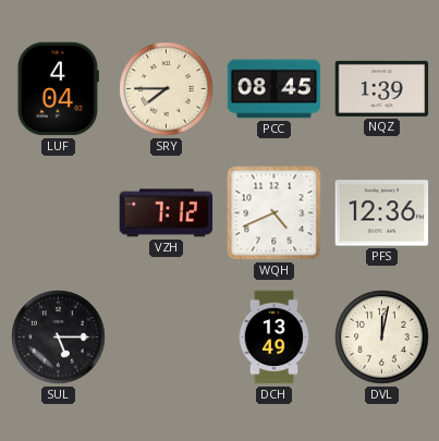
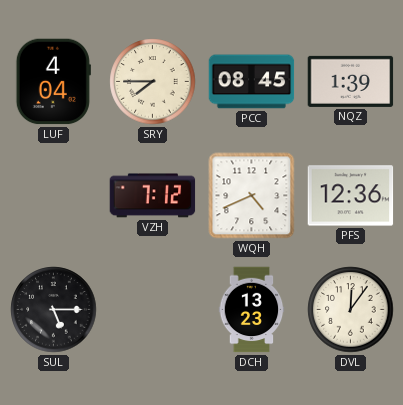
DCH: 13:49 -> 13:23 (252, 310)
DVL: 12:02 -> 12:06 (351, 310)
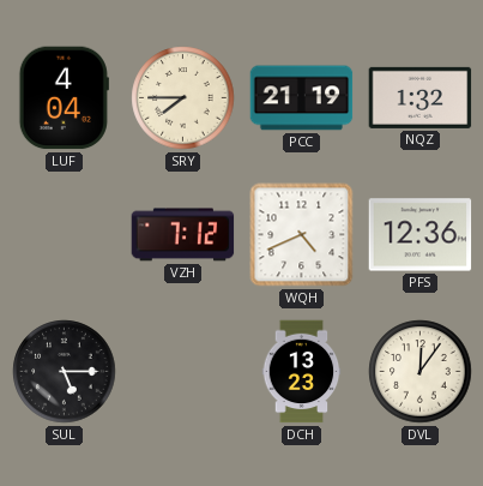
PCC: 08:45 -> 21:19 (302, 98)
NQZ: 1:39 -> 1:32 (421, 97)
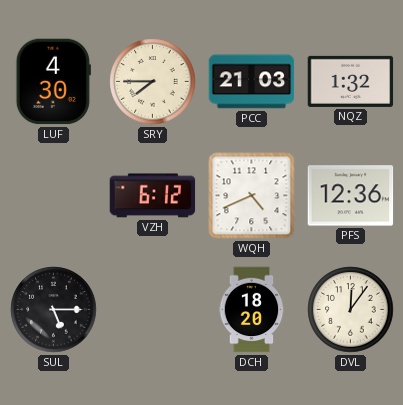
LUF: 4:04 -> 4:30 (53, 82)
PCC: 21:19 -> 21:03 (252, 82)
VZH: 7:12 -> 6:12 (153, 196)
DCH: 13:23 -> 18:20 (252, 310)
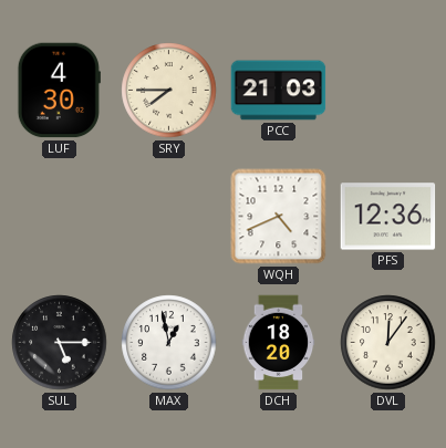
NQZ: 1:32 -> none (351, 81)
VZH: 6:12 -> none (153, 196)
MAX: none -> 12:58 (169, 343)
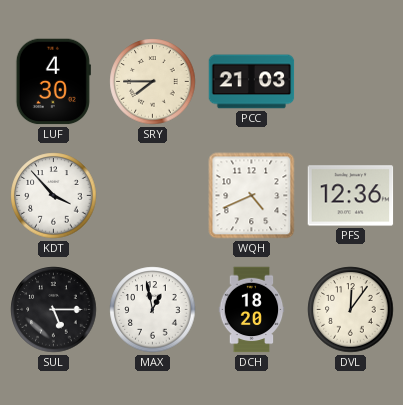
KDT: none -> 3:53 (54, 196)
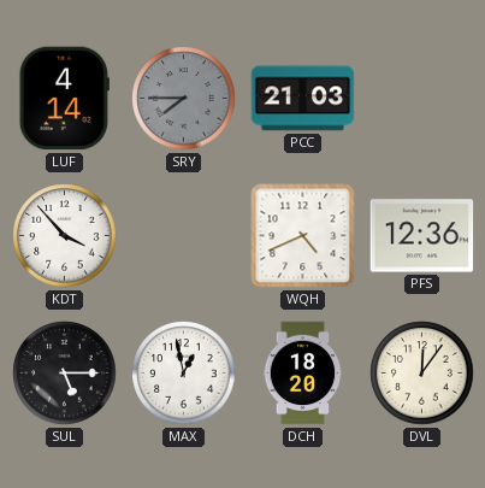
LUF: 4:30 -> 4:14 (64, 99)
SRY dial: cream -> grey (184, 99)
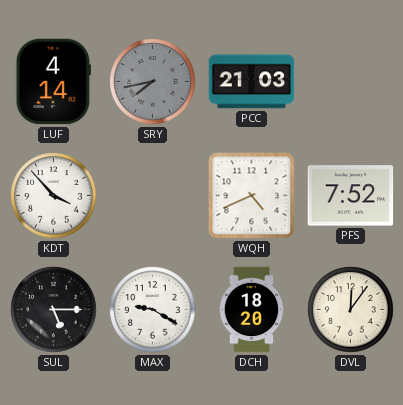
SRY: 7:45 -> 7:43 (153, 82)
PFS: 12:36 -> 7:52 (351, 196)
MAX: 12:58 -> 9:20 (153, 310)
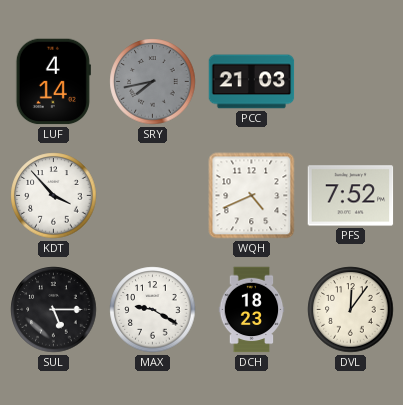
DCH: 18:20 -> 18:23 (252, 310)
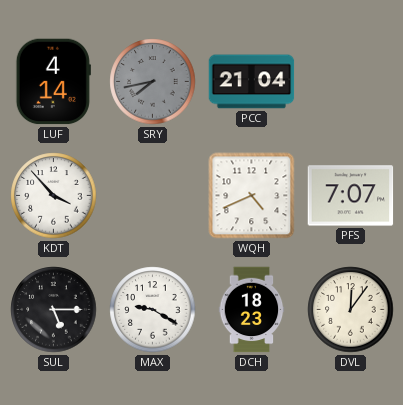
PCC: 21:03 -> 21:04 (252, 82)
PFS: 7:52 -> 7:07 (351, 196)
